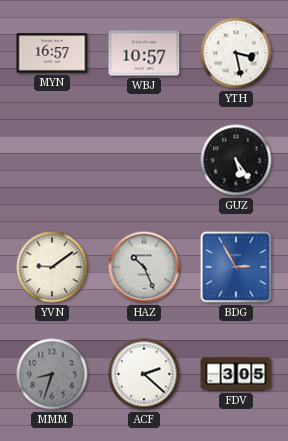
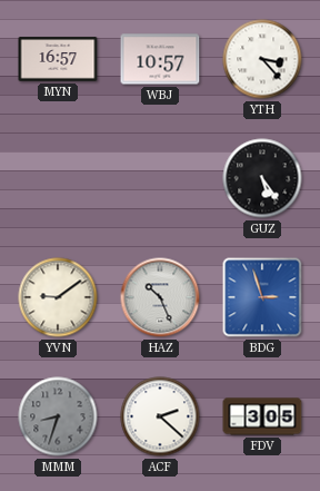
YTH: 3:28 -> 3:23 (262, 59)
BDG: 2:55 -> 2:57 (262, 297)
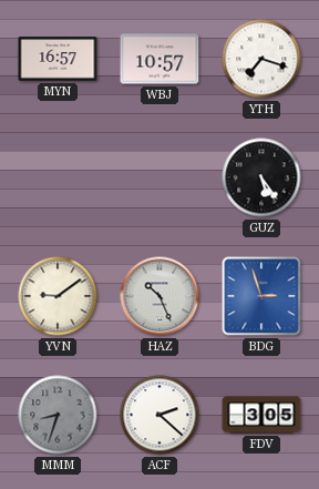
YTH: 3:23 -> 7:18 (261, 59)
